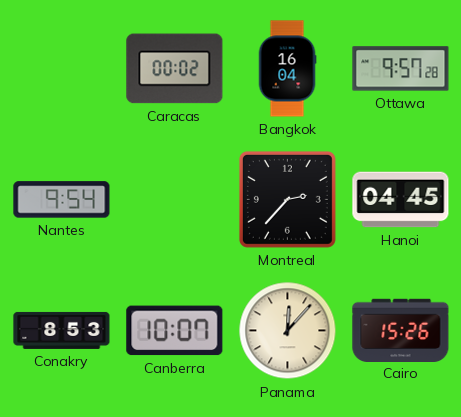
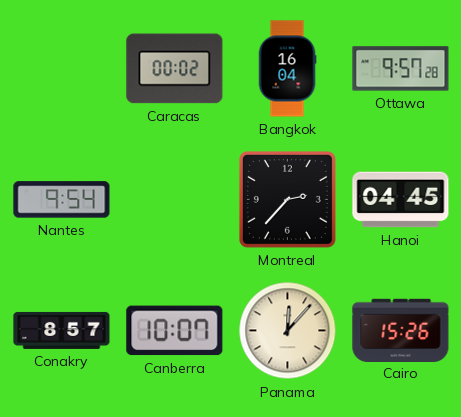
Conakry: 8:53 -> 8:57 (62, 330)
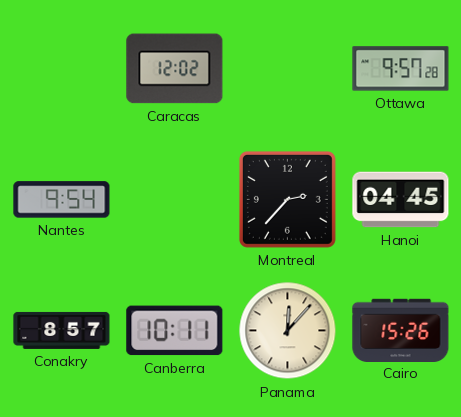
Caracas: 00:02 -> 12:02 (175, 69)
Bangkok: 16:04 -> none (287, 69)
Canberra: 10:07 -> 10:11 (175, 331)
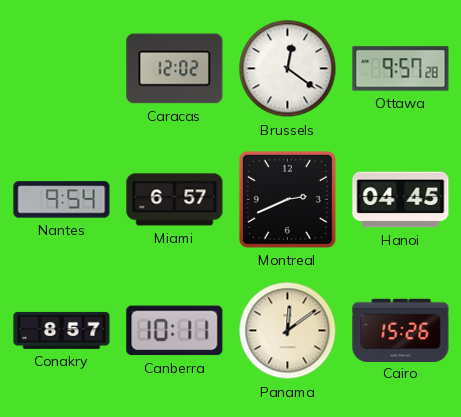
Brussels: none -> 12:21 (288, 69)
Miami: none -> 6:57 (175, 200)
Montreal: 2:37 -> 2:41 (287, 199)
Panama: 12:07 -> 12:09 (288, 331)
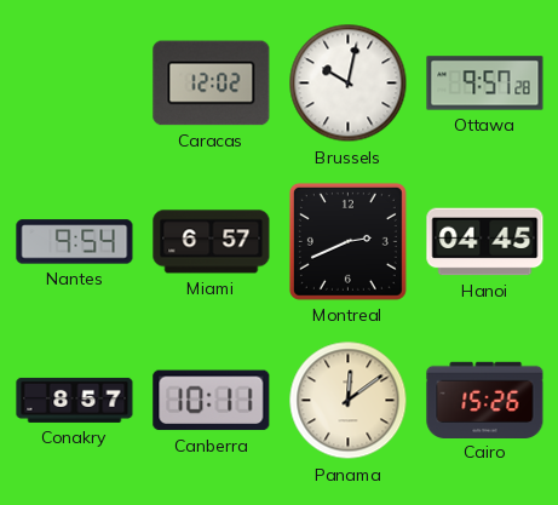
Brussels: 12:21 -> 10:02 (349, 84)
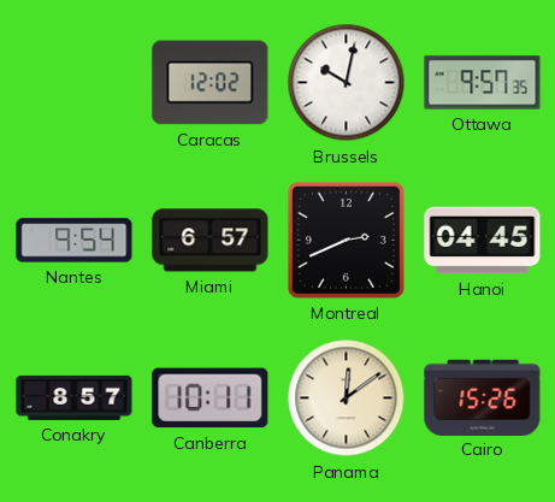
Ottawa: 9:57:28 -> 9:57:35 (483, 83)
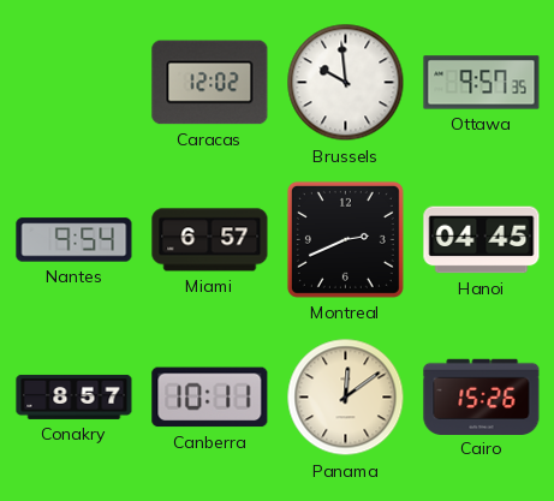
Brussels: 10:02 -> 9:59 (346, 83)
